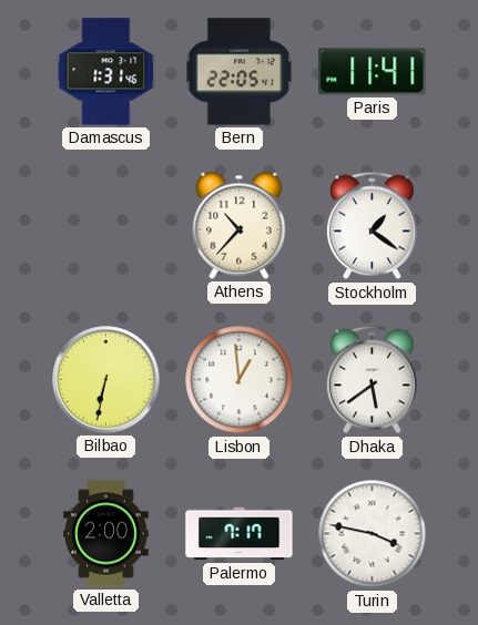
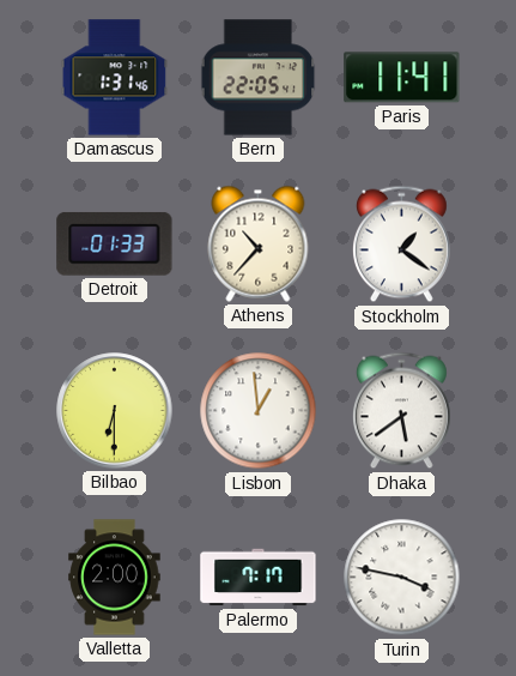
Detroit: none -> 01:33 (115, 243)
Bilbao: 6:32 -> 6:30 (115, 411)
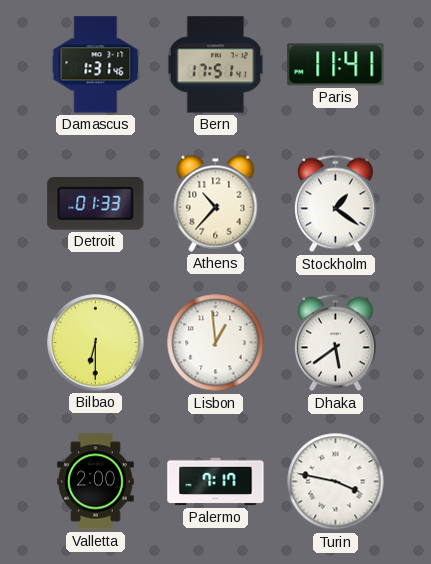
Bern: 22:05 -> 17:51 (216, 65)
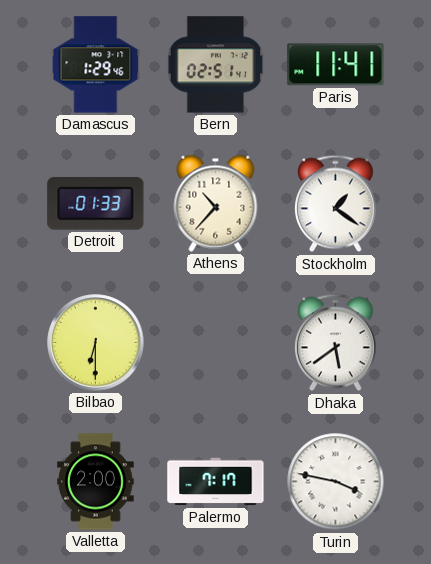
Damascus: 1:31 -> 1:29 (96, 65)
Bern: 17:51 -> 02:51 (216, 65)
Lisbon: 12:59 -> none (216, 343)
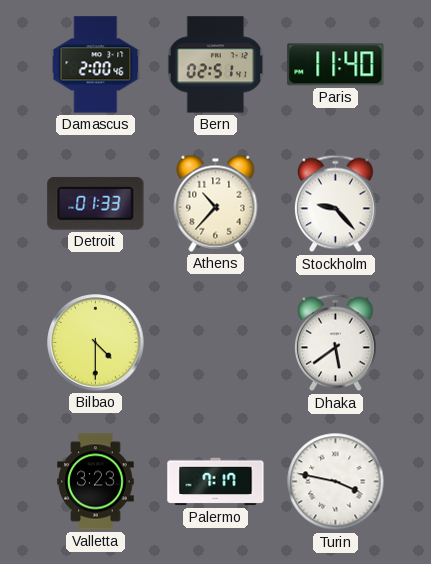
Damascus: 1:29 -> 2:00 (96, 65)
Paris: 11:41 -> 11:40 (336, 65)
Stockholm: 1:21 -> 9:23 (335, 204)
Bilbao: 6:30 -> 4:30 (96, 343)
Valletta: 2:00 -> 3:23 (96, 482)
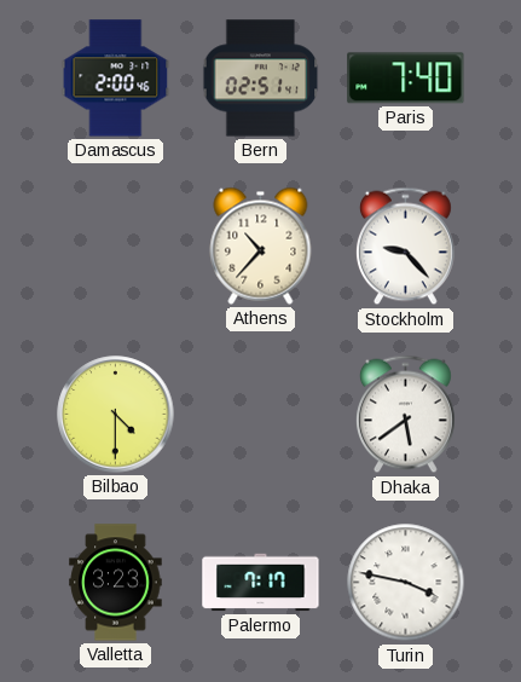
Paris: 11:40 -> 7:40 (406, 79)
Detroit: 01:33 -> none (96, 203)
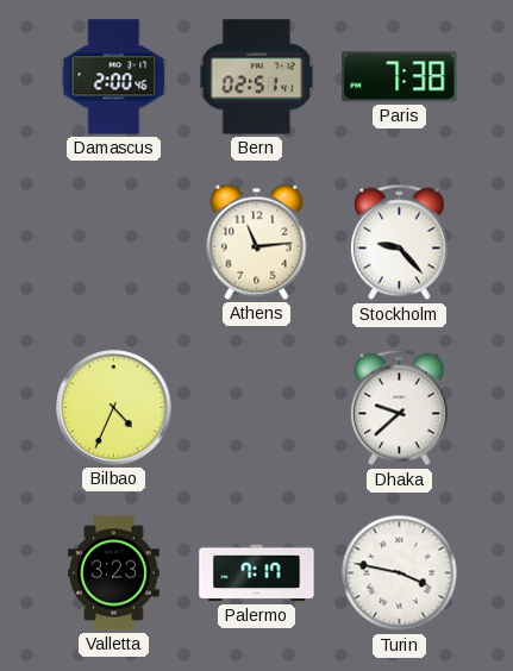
Paris: 7:40 -> 7:38 (400, 77)
Athens: 10:37 -> 11:14 (257, 242)
Bilbao: 4:30 -> 4:34 (114, 408)
Dhaka: 5:39 -> 9:38 (399, 408)
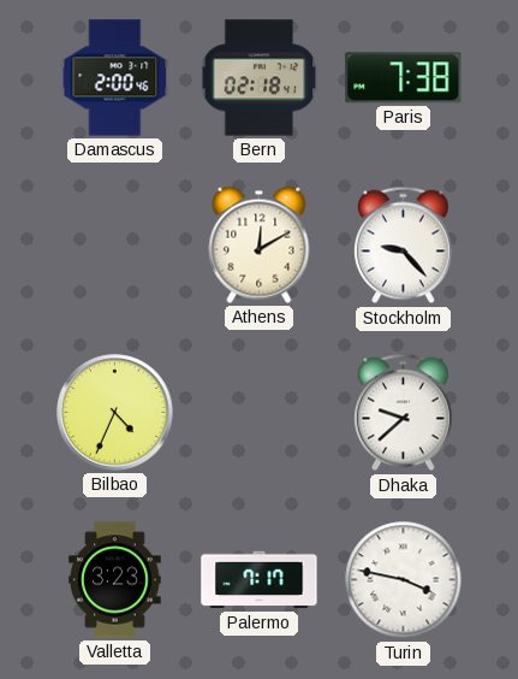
Bern: 02:51 -> 02:18 (260, 78)
Athens: 11:14 -> 12:10 (260, 244)
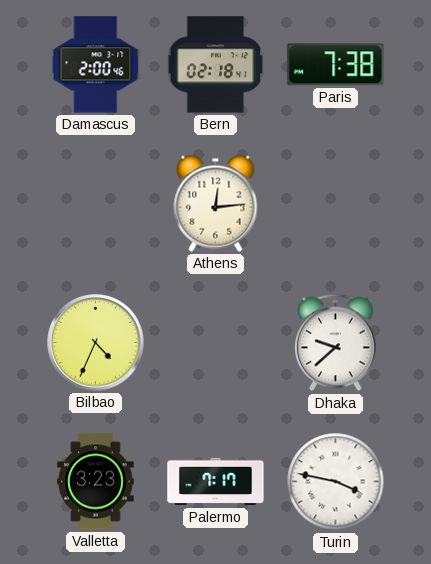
Athens: 12:10 -> 12:14 (216, 203)
Stockholm: 9:23 -> none (403, 246)
